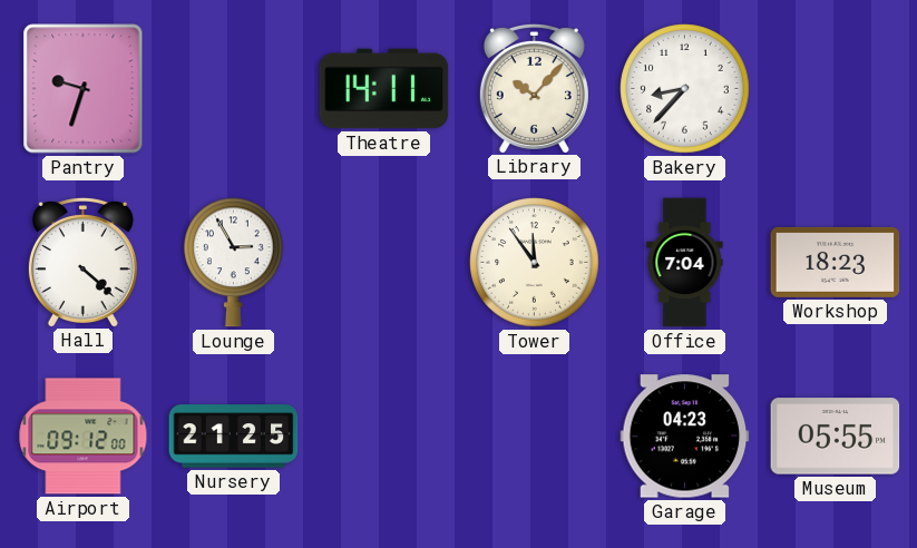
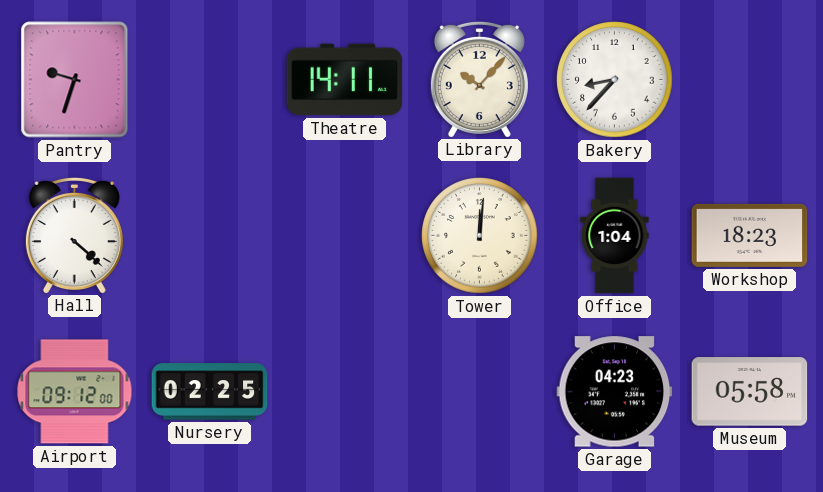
Lounge: 2:55 -> none (234, 263)
Tower: 11:54 -> 12:01 (480, 236)
Office: 7:04 -> 1:04 (615, 236)
Nursery: 21:25 -> 02:25 (210, 392)
Museum: 05:55 -> 05:58 (750, 392)
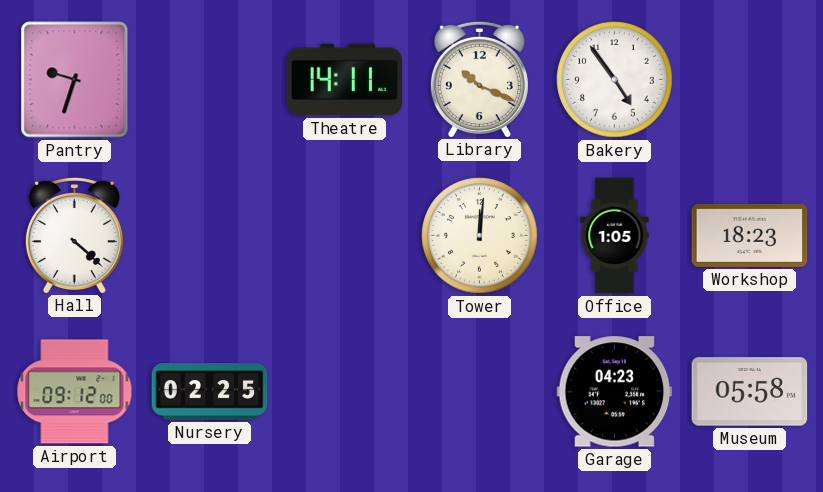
Library: 10:07 -> 10:19 (479, 79)
Bakery: 8:37 -> 4:54 (615, 80)
Office: 1:04 -> 1:05 (615, 236)
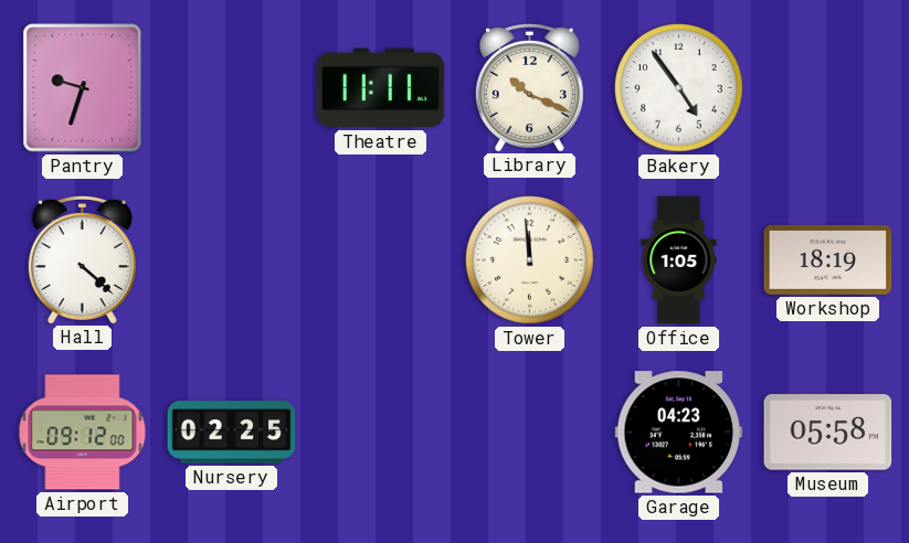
Theatre: 14:11 -> 11:11 (381, 88)
Tower: 12:01 -> 11:59 (530, 260)
Workshop: 18:23 -> 18:19 (828, 259)
